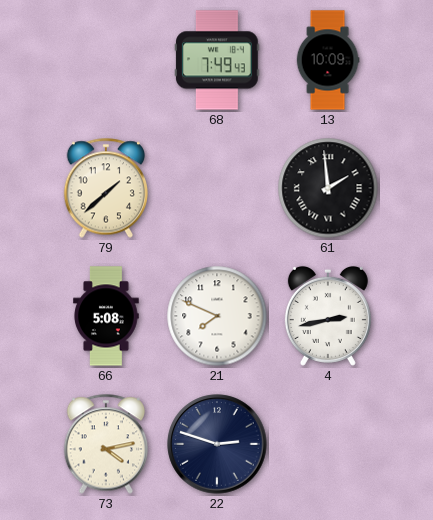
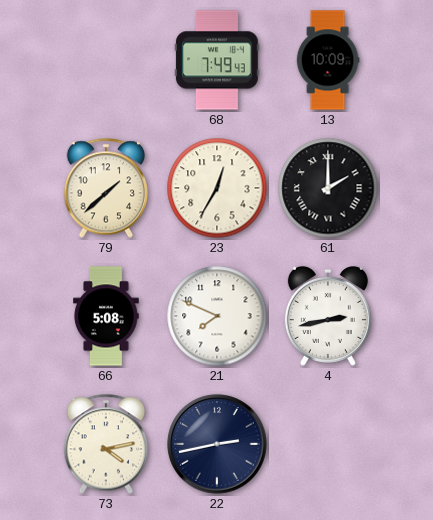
23: none -> 12:35 (217, 188)
61: 1:59 -> 2:00 (328, 188)
22: 2:48 -> 2:43 (217, 444)
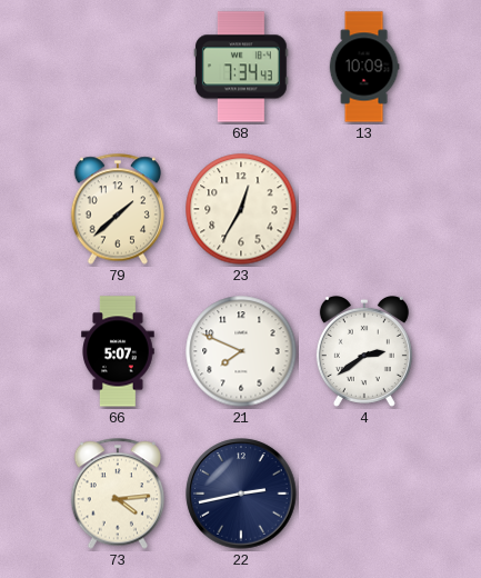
68: 7:49 -> 7:34 (241, 67)
61: 2:00 -> none (328, 188)
66: 5:08 -> 5:07 (118, 351)
4: 2:43 -> 2:39 (364, 351)
73: 4:13 -> 4:14 (117, 494)
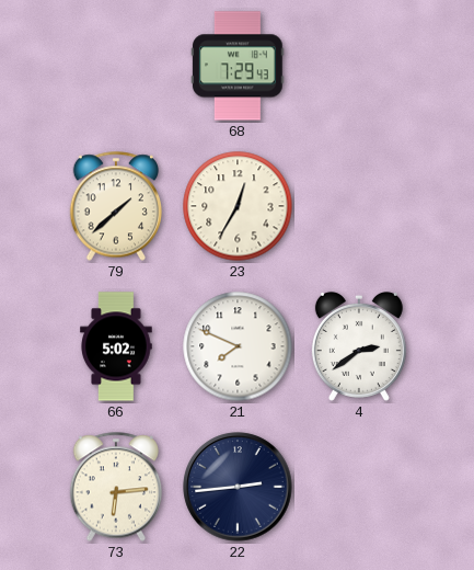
68: 7:34 -> 7:29 (238, 66)
13: 10:09 -> none (364, 67)
66: 5:07 -> 5:02 (116, 346)
73: 4:14 -> 6:14 (115, 487)
22: 2:43 -> 2:44 (238, 487)
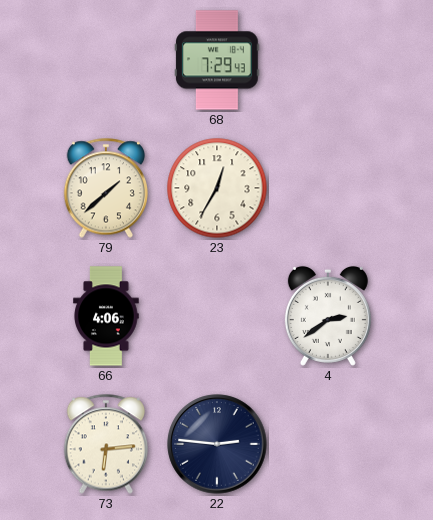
66: 5:02 -> 4:06 (106, 316)
21: 7:49 -> none (238, 346)
22: 2:44 -> 2:46 (217, 444)
